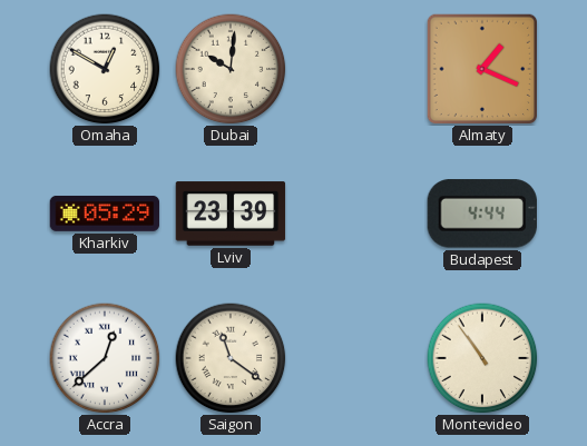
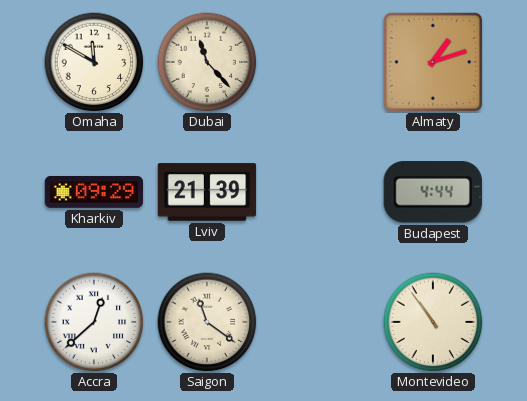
Omaha: 12:50 -> 11:50 (94, 62)
Dubai: 10:01 -> 11:23 (207, 62)
Almaty: 1:19 -> 1:12 (433, 62)
Kharkiv: 05:29 -> 09:29 (94, 192)
Lviv: 23:39 -> 21:39 (207, 192)
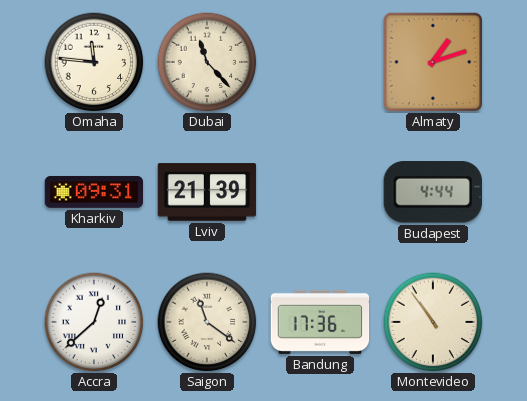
Omaha: 11:50 -> 11:46 (94, 62)
Kharkiv: 09:29 -> 09:31 (94, 192)
Bandung: none -> 17:36 (320, 322)
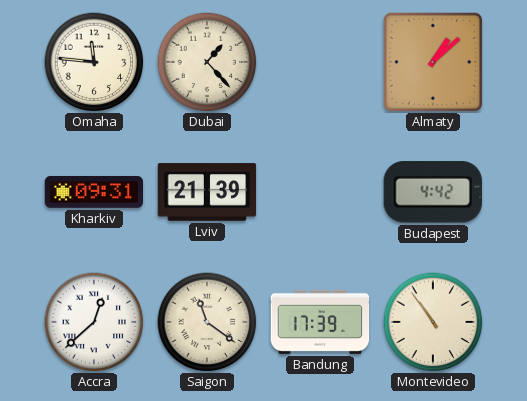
Dubai: 11:23 -> 1:23 (207, 62)
Almaty: 1:12 -> 1:08 (433, 62)
Budapest: 4:44 -> 4:42 (433, 192)
Bandung: 17:36 -> 17:39 (320, 322)
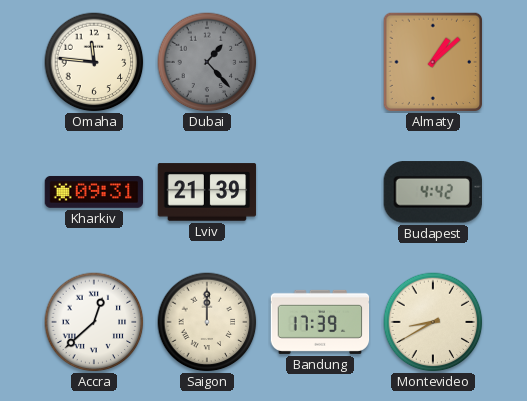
Dubai dial: cream -> grey (207, 62)
Saigon: 11:21 -> 12:00 (207, 322)
Montevideo: 10:54 -> 8:40 (433, 322)
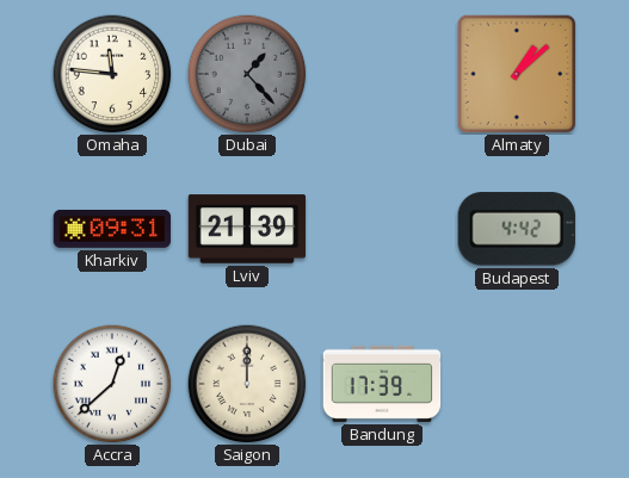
Montevideo: 8:40 -> none (433, 322)
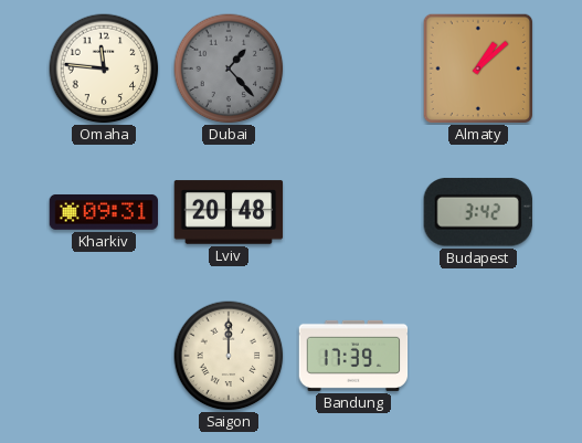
Lviv: 21:39 -> 20:48 (229, 212)
Budapest: 4:42 -> 3:42 (478, 212)
Accra: 12:38 -> none (112, 384)
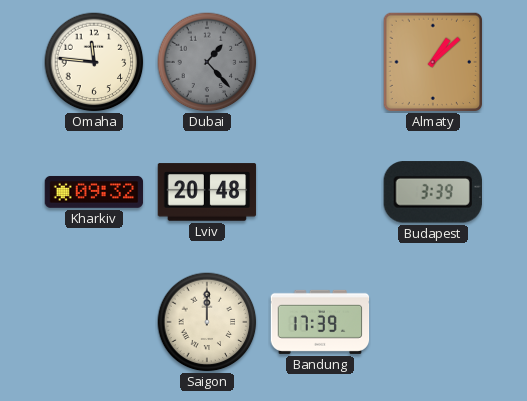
Kharkiv: 09:31 -> 09:32 (94, 192)
Budapest: 3:42 -> 3:39 (433, 192)
